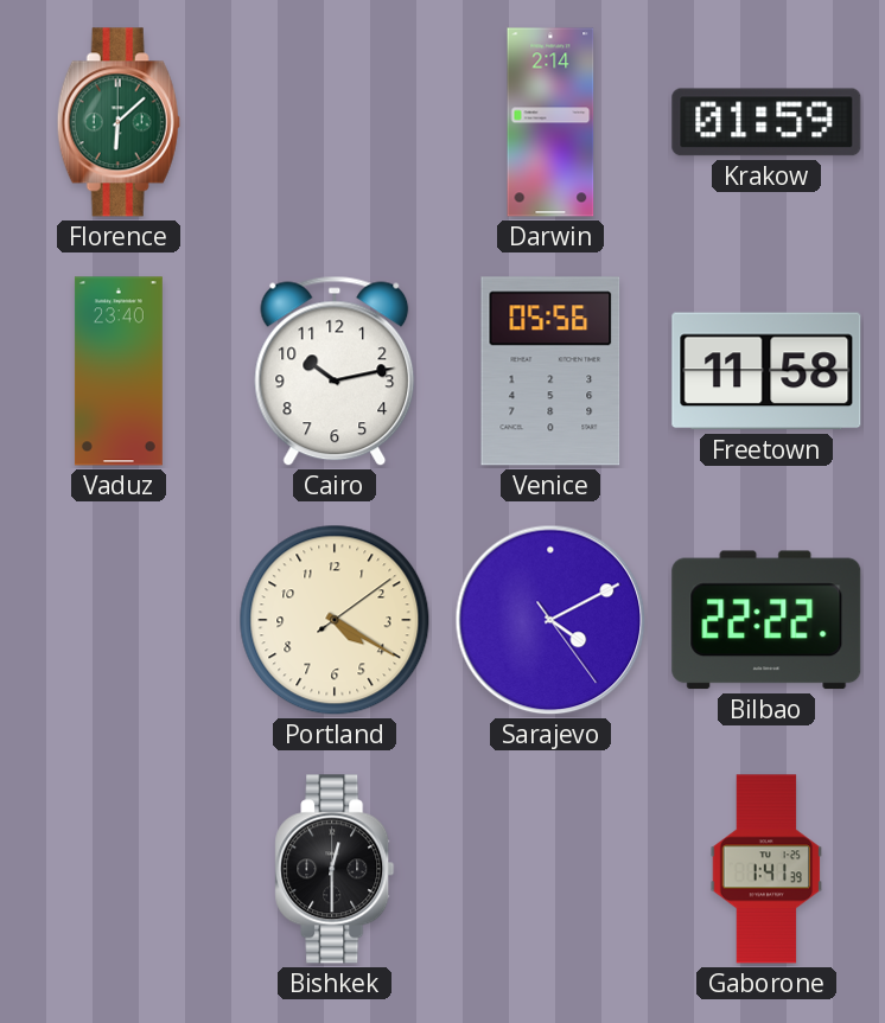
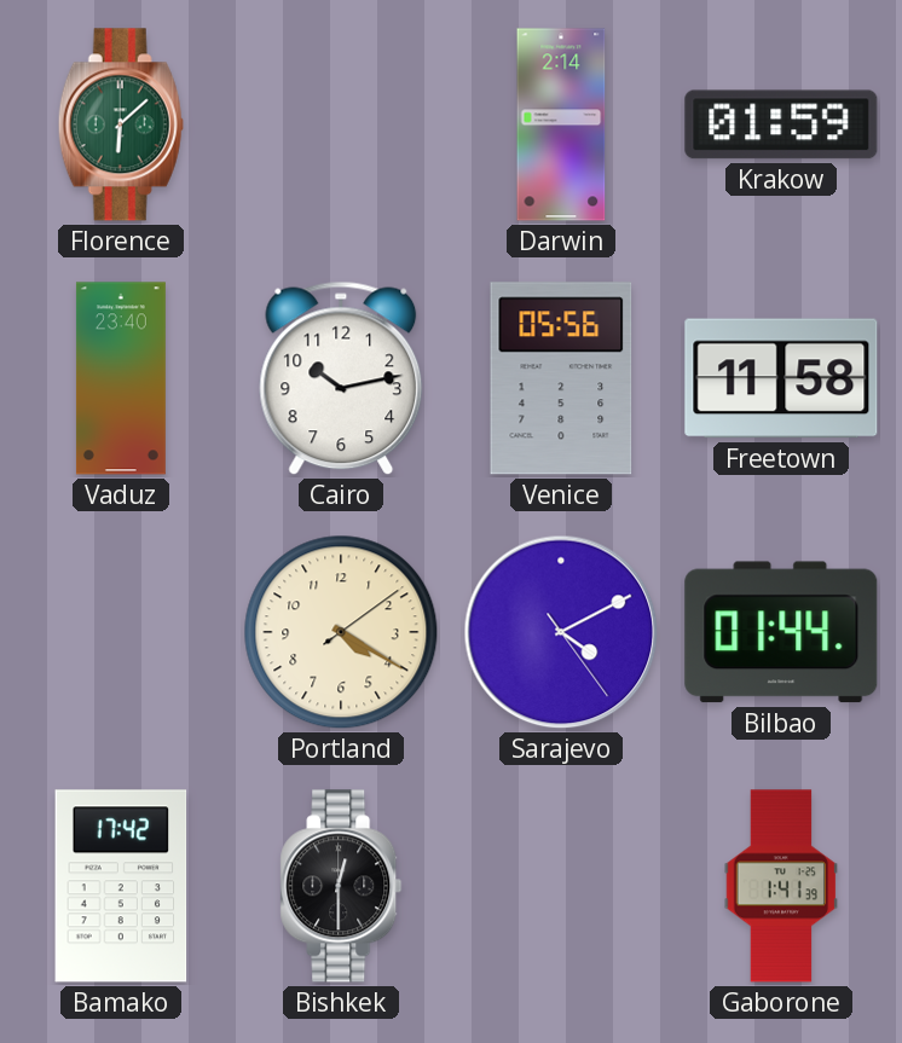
Bilbao: 22:22 -> 01:44 (781, 632)
Bamako: none -> 17:42 (121, 886)
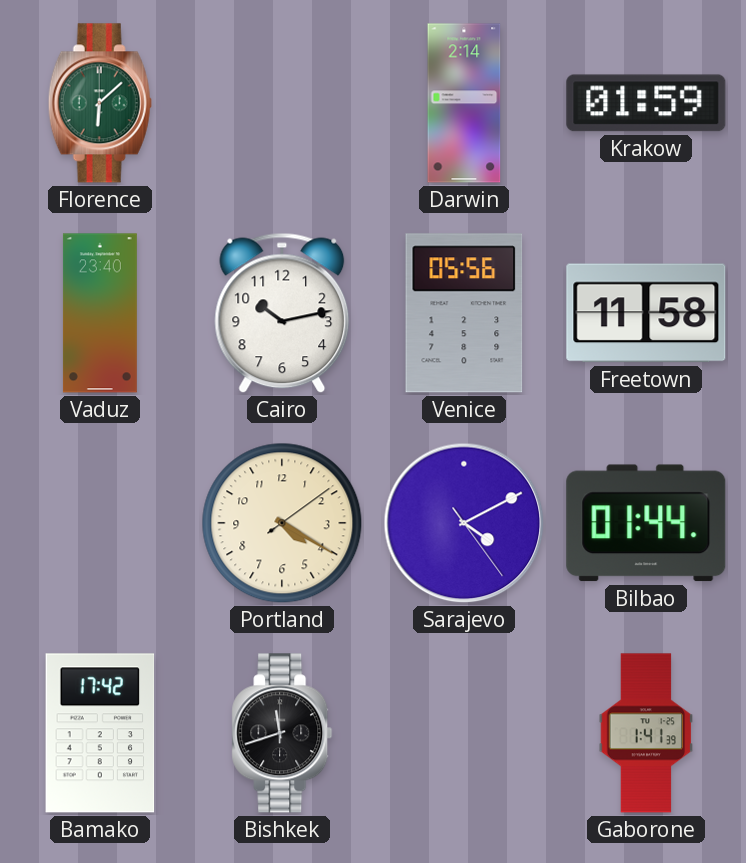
Bishkek: 12:30 -> 11:42 (282, 733)
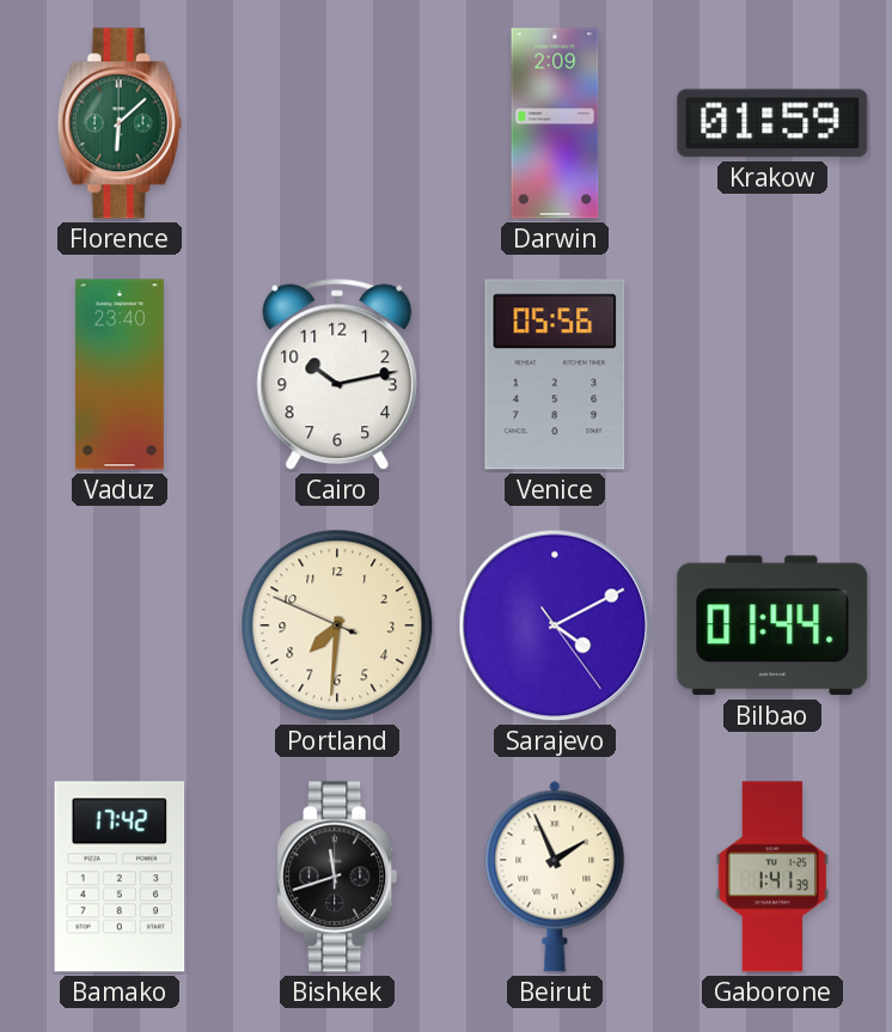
Darwin: 2:14 -> 2:09 (555, 123)
Freetown: 11:58 -> none (646, 313)
Portland: 4:20 -> 7:30 (337, 625)
Beirut: none -> 1:56 (555, 877)
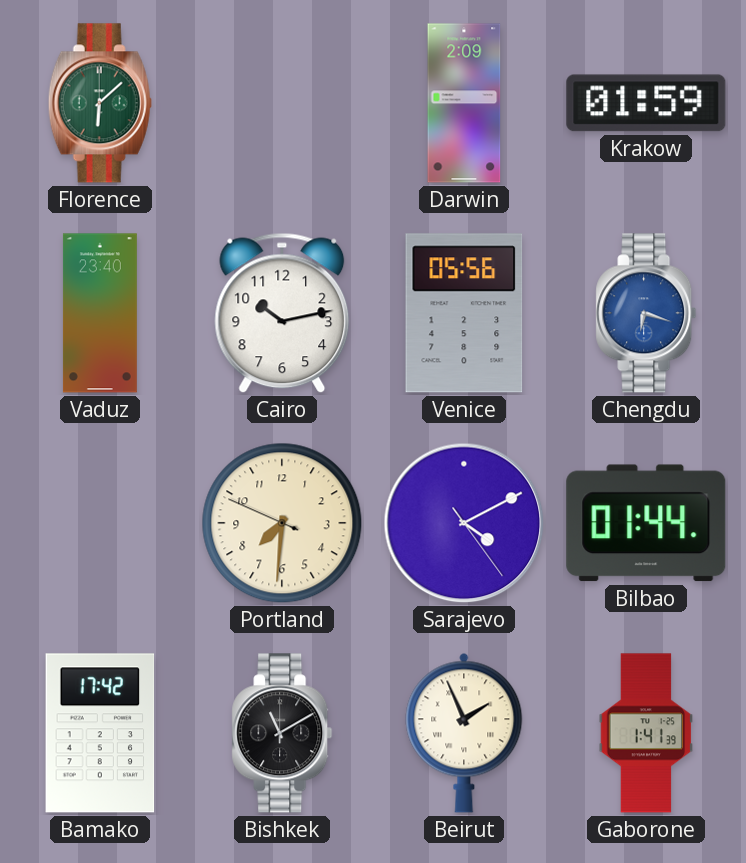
Chengdu: none -> 6:18 (646, 313)
Bishkek: 11:42 -> 11:10 (282, 733)
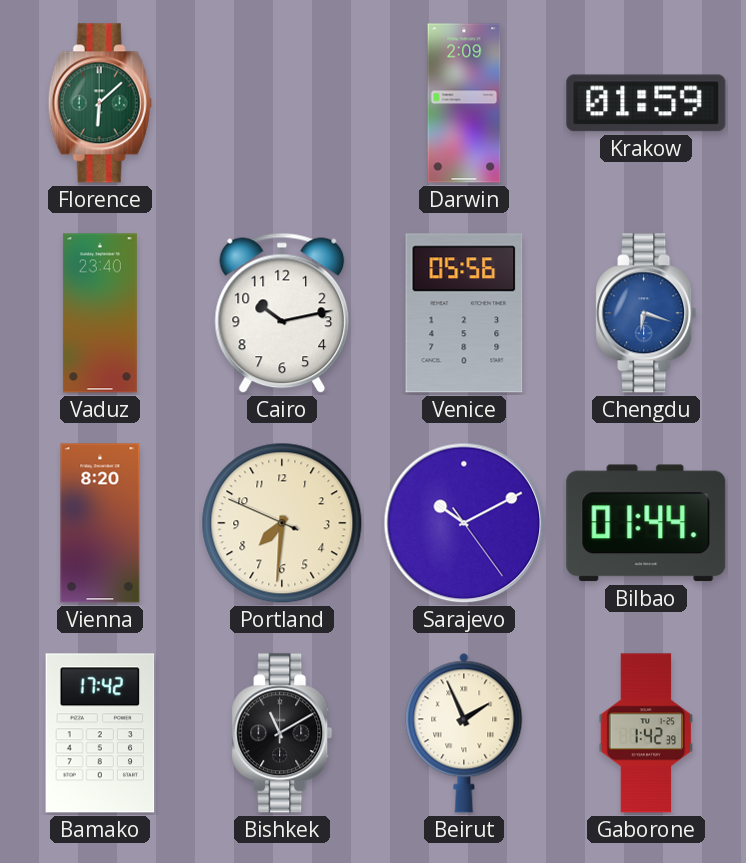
Vienna: none -> 8:20 (100, 523)
Sarajevo: 4:10 -> 10:10 (464, 523)
Gaborone: 1:41 -> 1:42 (646, 733)
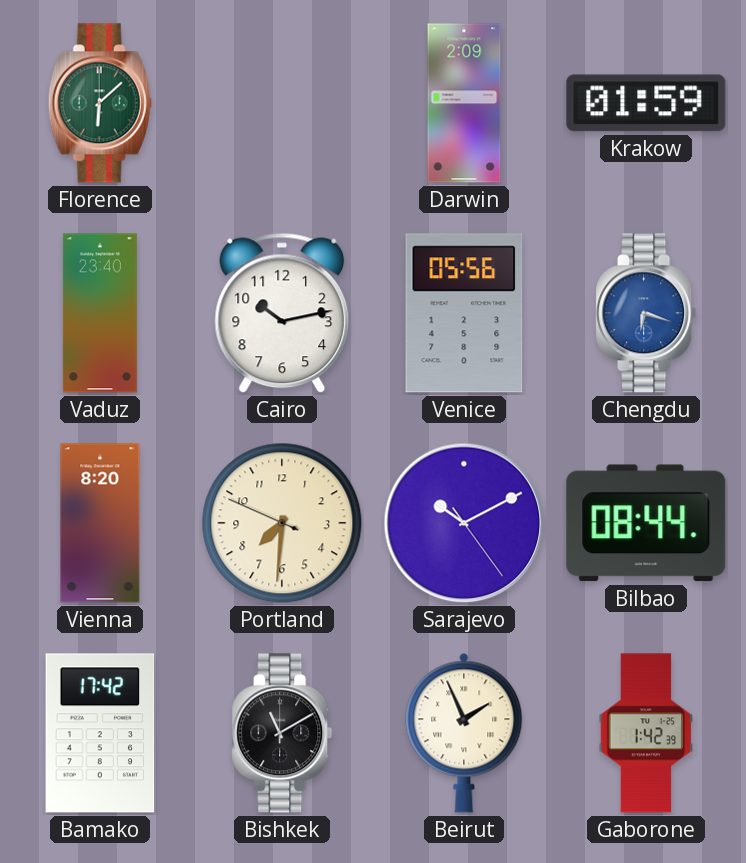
Bilbao: 01:44 -> 08:44 (646, 523)
